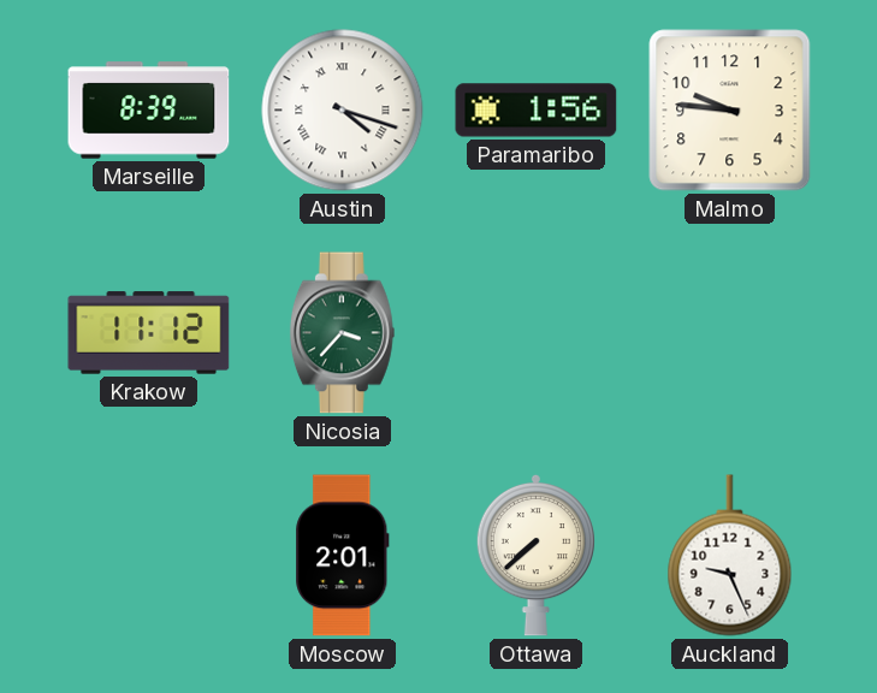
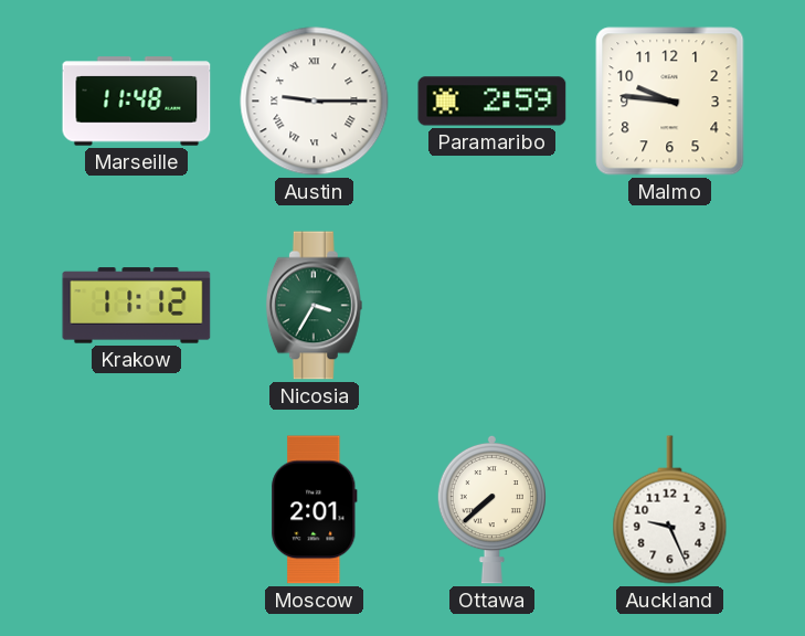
Marseille: 8:39 -> 11:48 (137, 102)
Austin: 4:18 -> 9:15 (315, 102)
Paramaribo: 1:56 -> 2:59 (492, 102)
Nicosia: 3:37 -> 3:35 (314, 306)
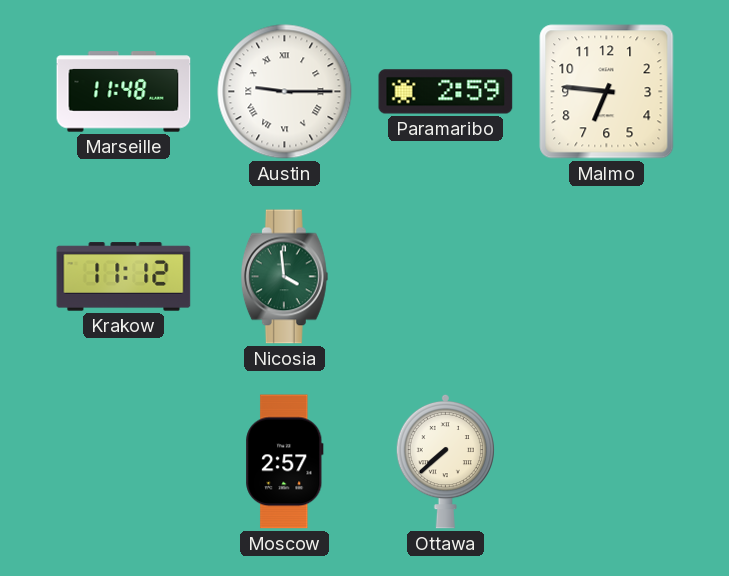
Malmo: 9:46 -> 6:46 (607, 92)
Nicosia: 3:35 -> 3:59 (284, 277)
Moscow: 2:01 -> 2:57 (285, 462)
Auckland: 9:26 -> none (670, 510)
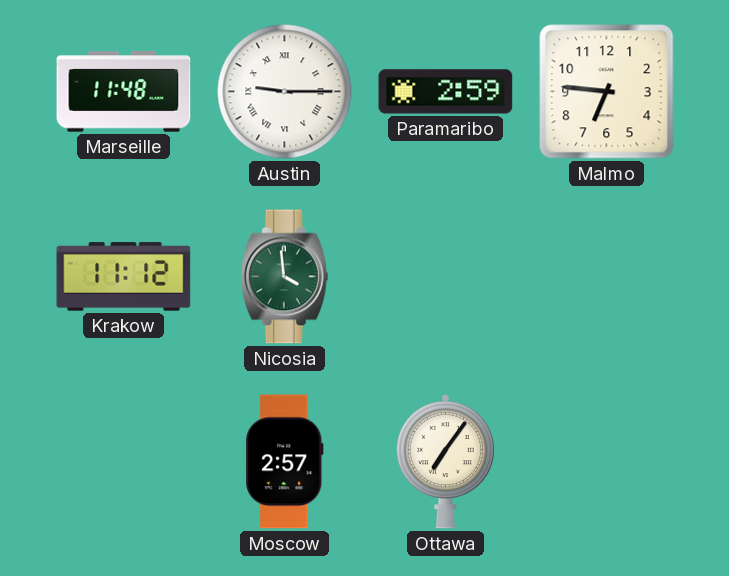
Ottawa: 7:38 -> 7:06 (445, 461)
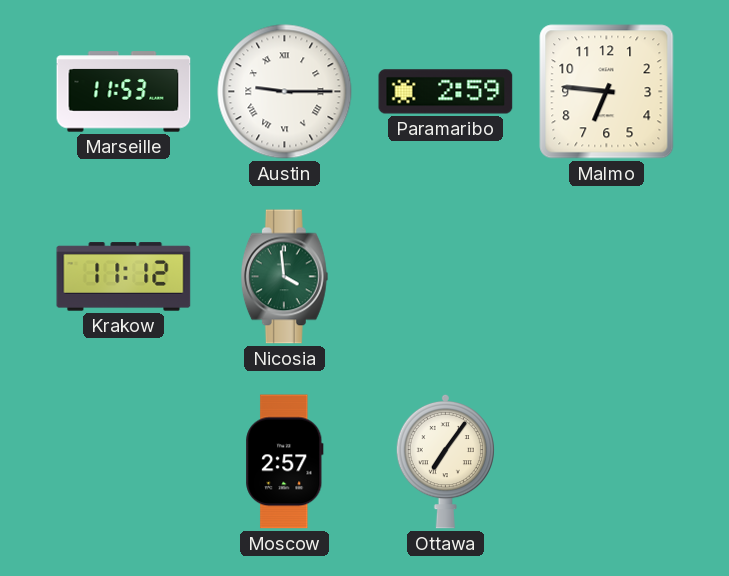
Marseille: 11:48 -> 11:53 (124, 92)
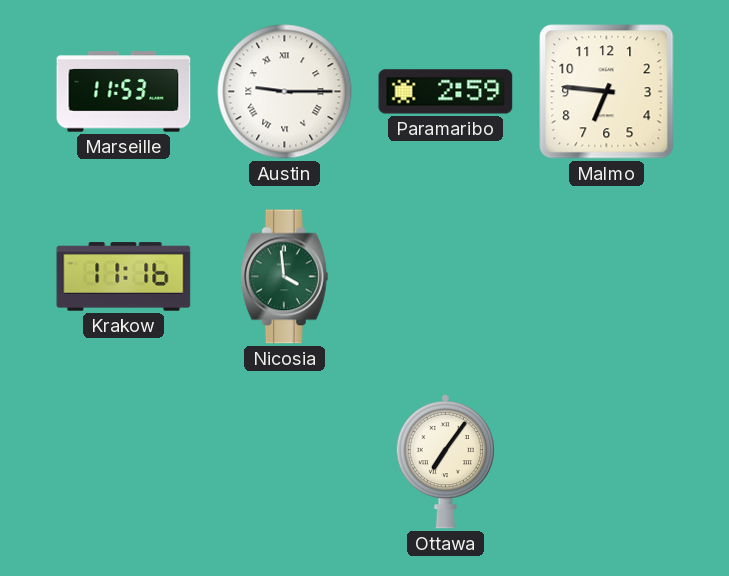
Krakow: 11:12 -> 11:16 (124, 277)
Moscow: 2:57 -> none (285, 462)
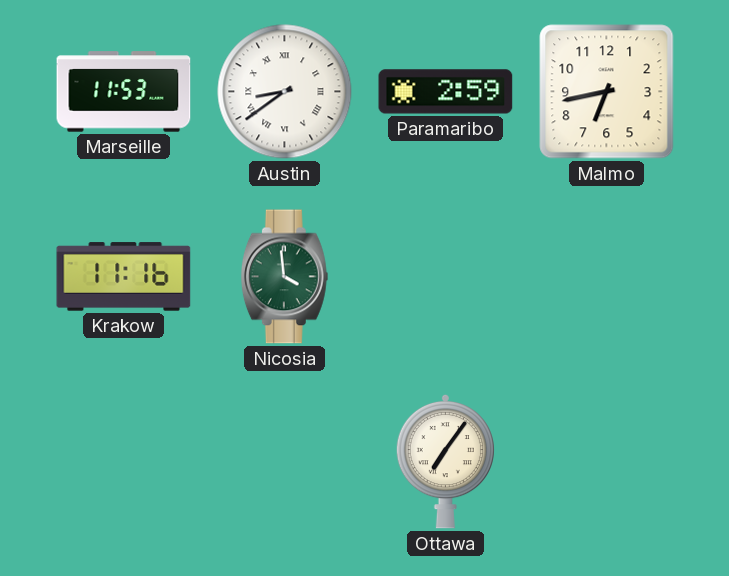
Austin: 9:15 -> 8:39 (285, 92)
Malmo: 6:46 -> 6:43 (607, 92)
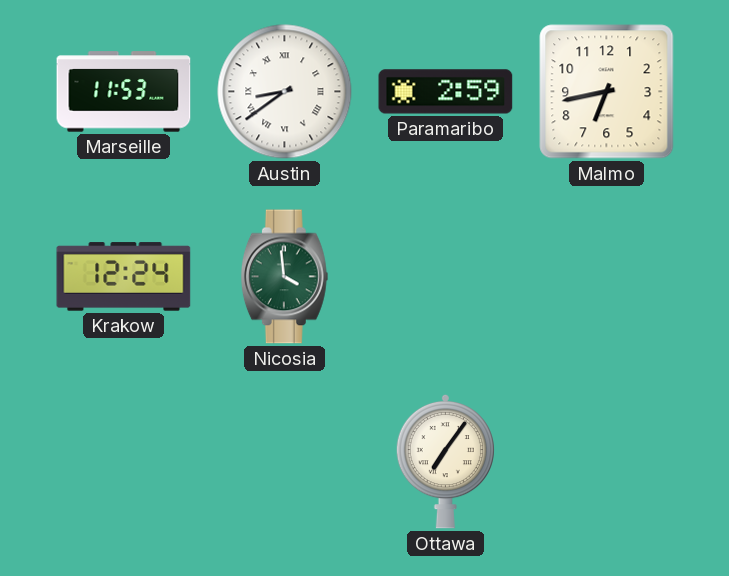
Krakow: 11:16 -> 12:24 (124, 277)
